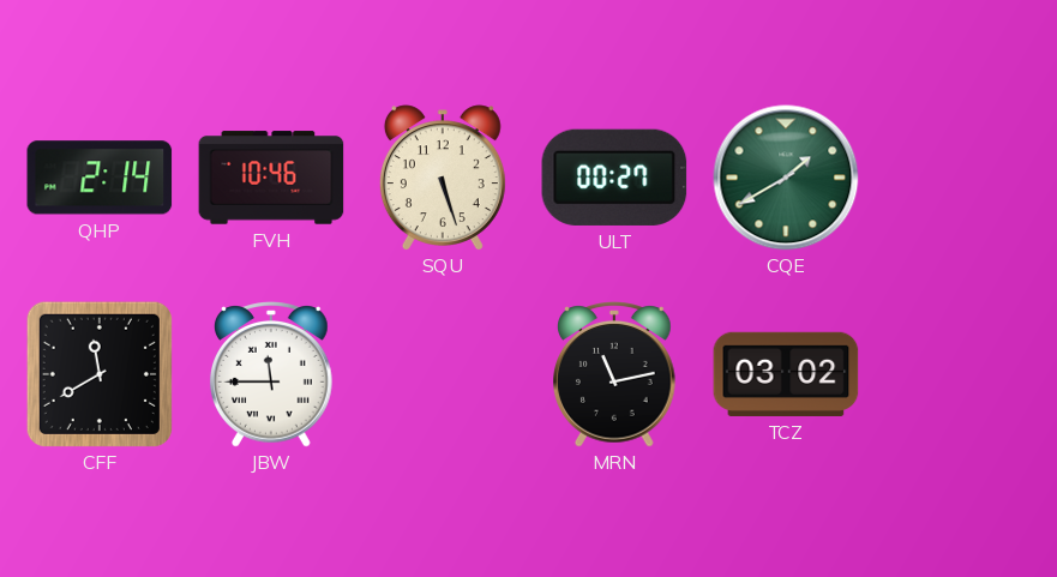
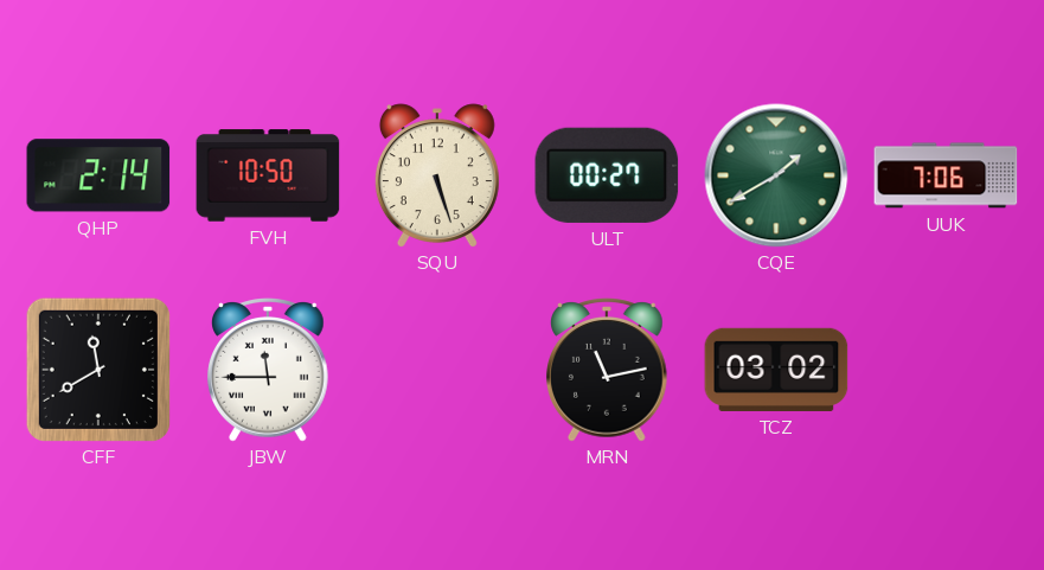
FVH: 10:46 -> 10:50 (268, 175)
UUK: none -> 7:06 (946, 175)
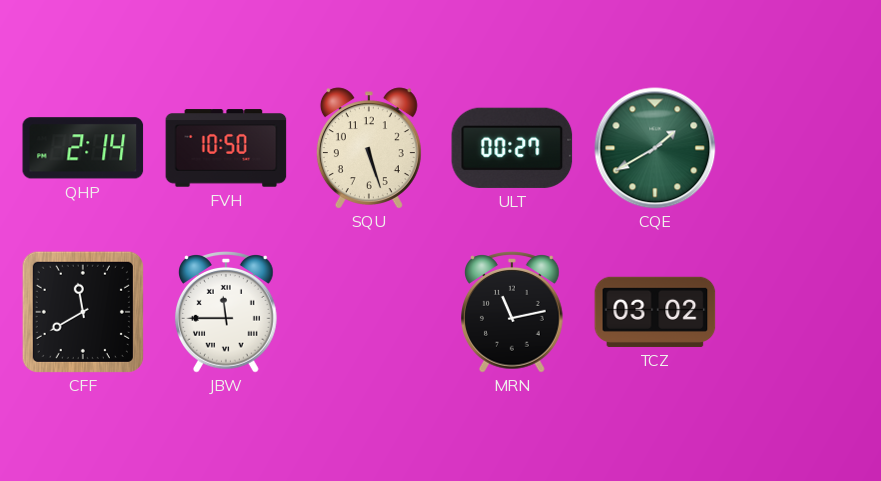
UUK: 7:06 -> none (946, 175)
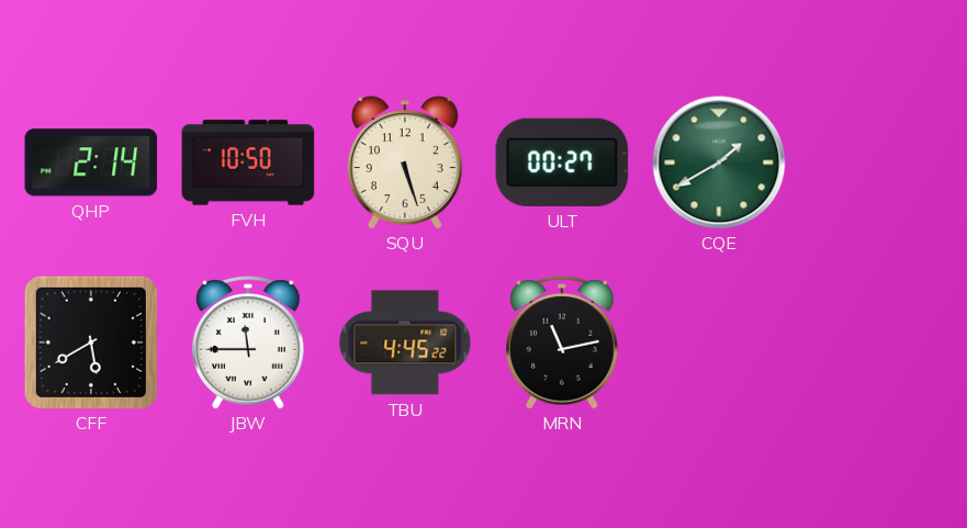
CFF: 11:40 -> 5:40 (91, 342)
TBU: none -> 4:45 (405, 342)
TCZ: 03:02 -> none (655, 312)
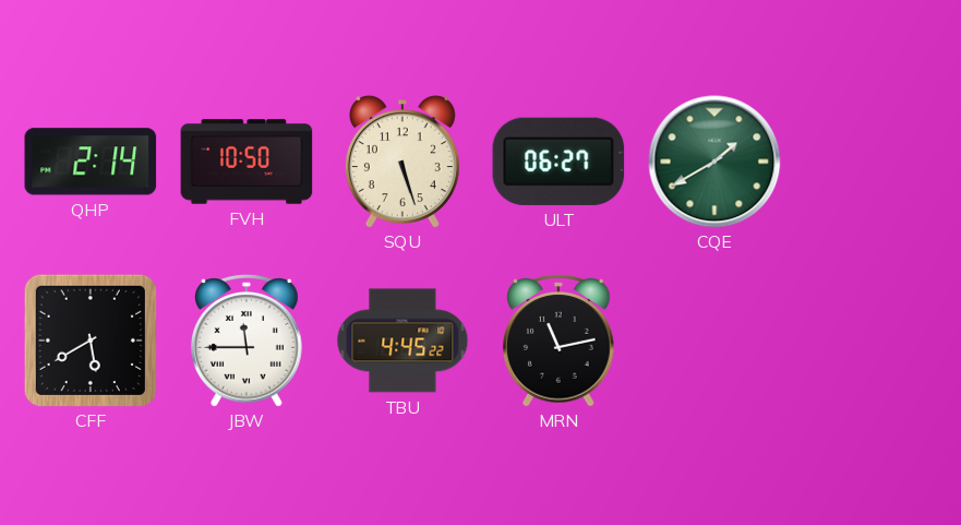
ULT: 00:27 -> 06:27 (558, 162)
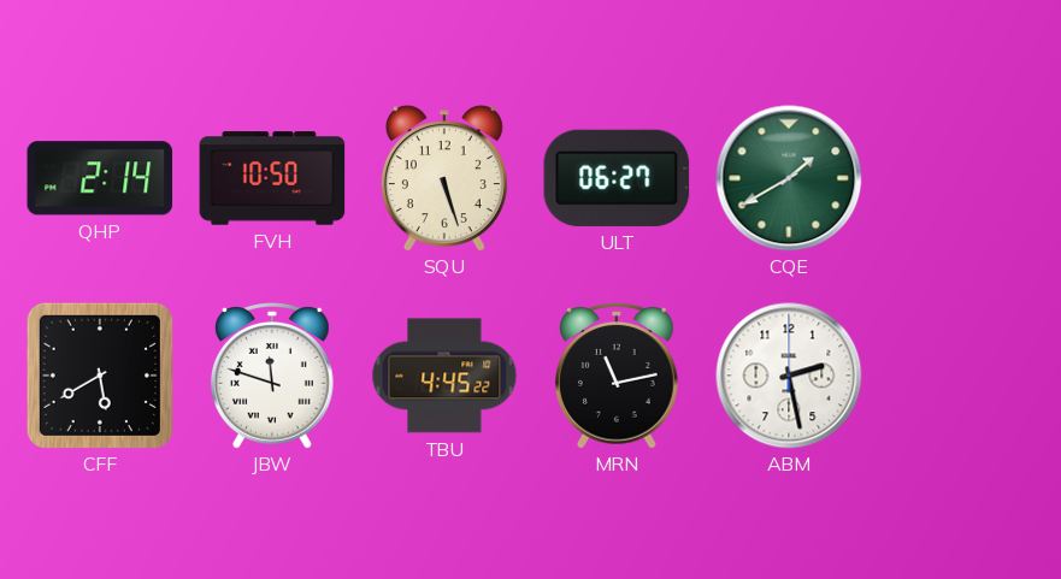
JBW: 11:45 -> 11:48 (273, 376)
ABM: none -> 2:28 (789, 376)
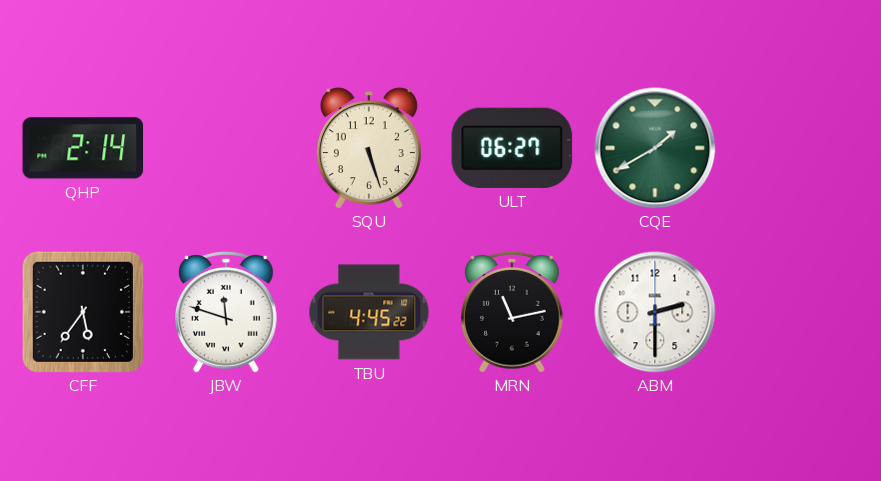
FVH: 10:50 -> none (272, 178)
CFF: 5:40 -> 5:36 (83, 312)
ABM: 2:28 -> 2:30 (655, 312)
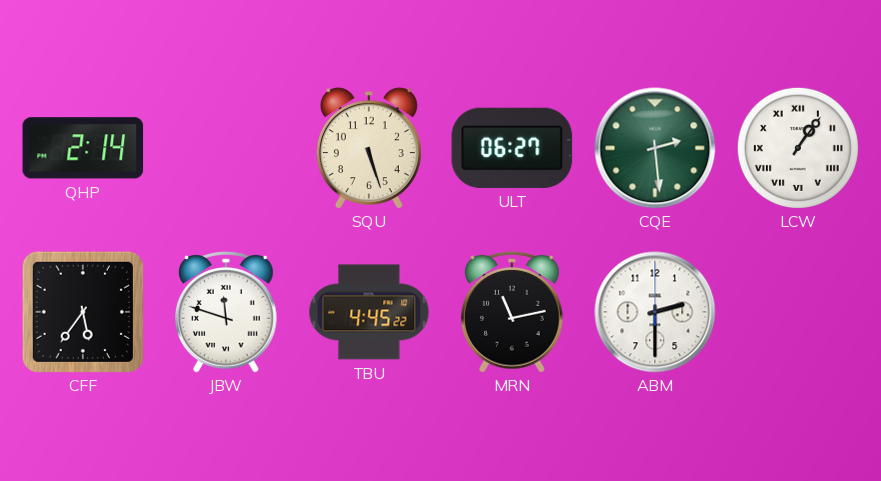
CQE: 1:40 -> 2:29 (655, 148)
LCW: none -> 1:06 (798, 148)
